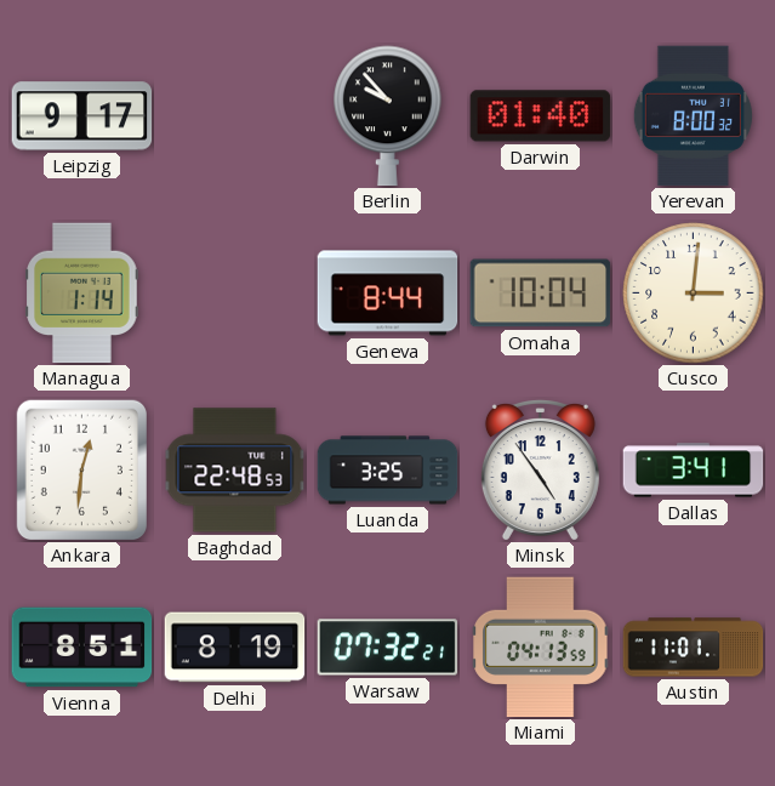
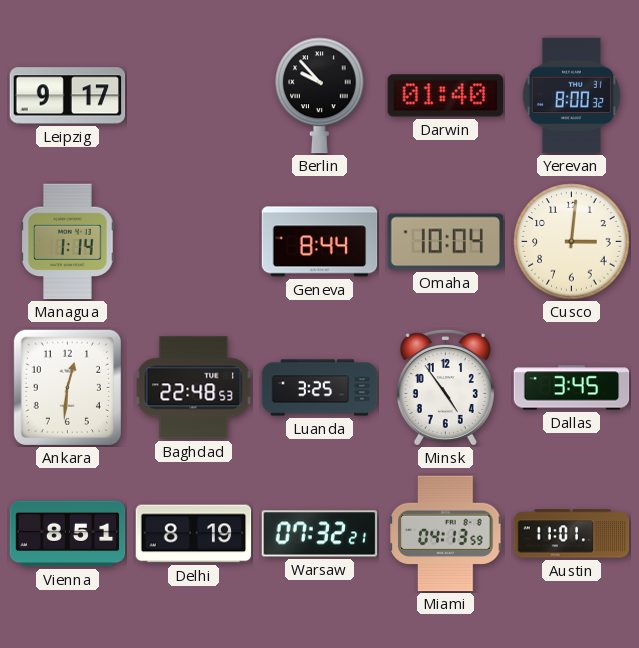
Dallas: 3:41 -> 3:45 (572, 388)
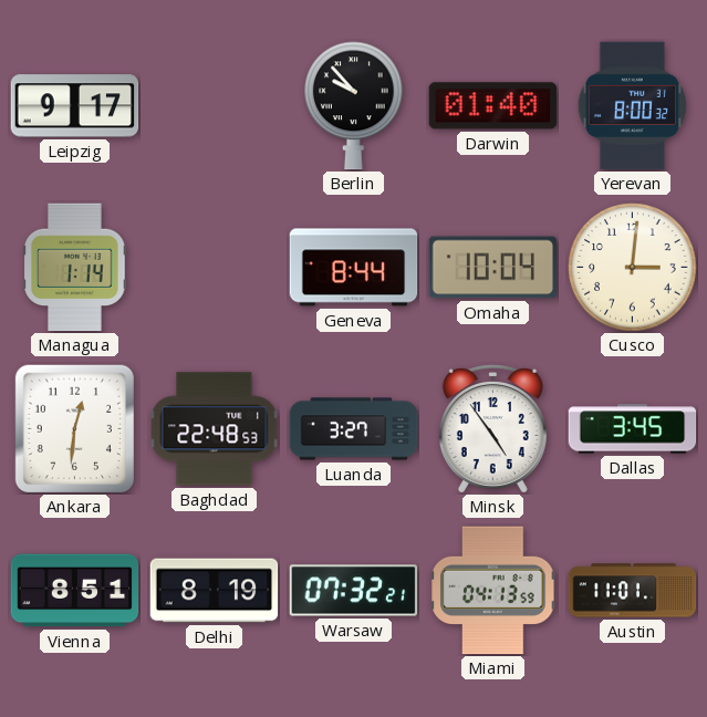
Luanda: 3:25 -> 3:27 (354, 429)
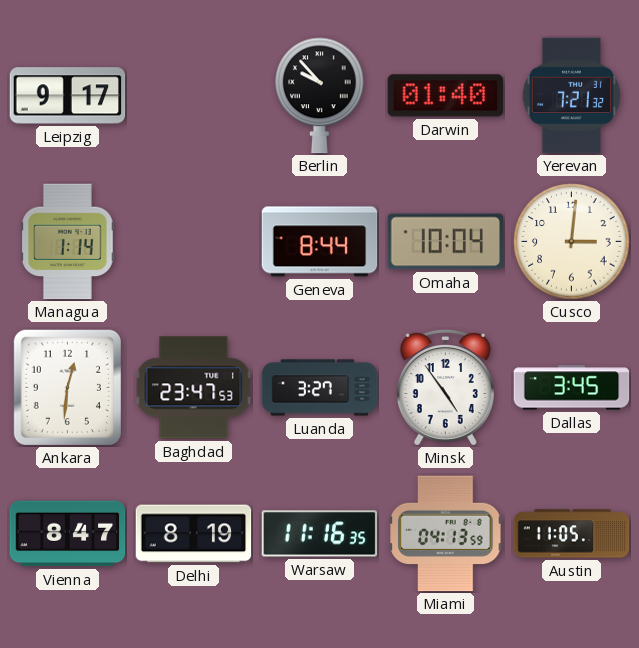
Yerevan: 8:00 -> 7:21 (571, 96)
Baghdad: 22:48 -> 23:47 (194, 388)
Vienna: 8:51 -> 8:47 (68, 534)
Warsaw: 07:32 -> 11:16 (320, 534)
Austin: 11:01 -> 11:05 (572, 534)
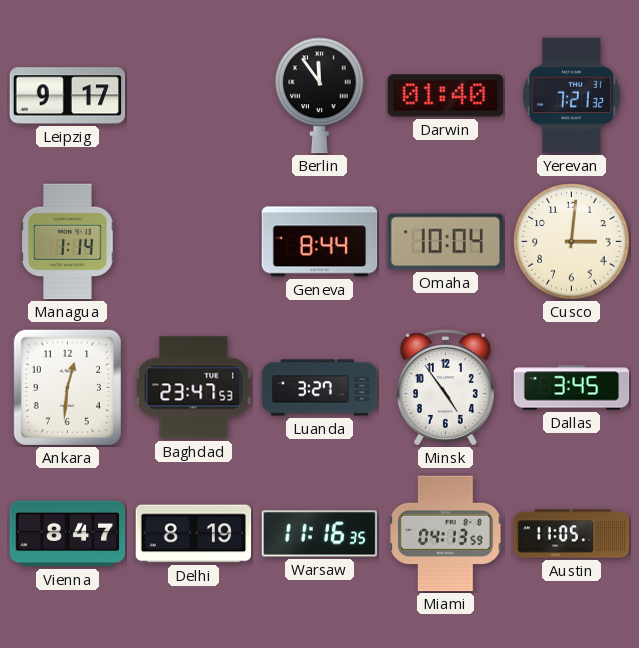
Berlin: 9:53 -> 11:54 (320, 96)
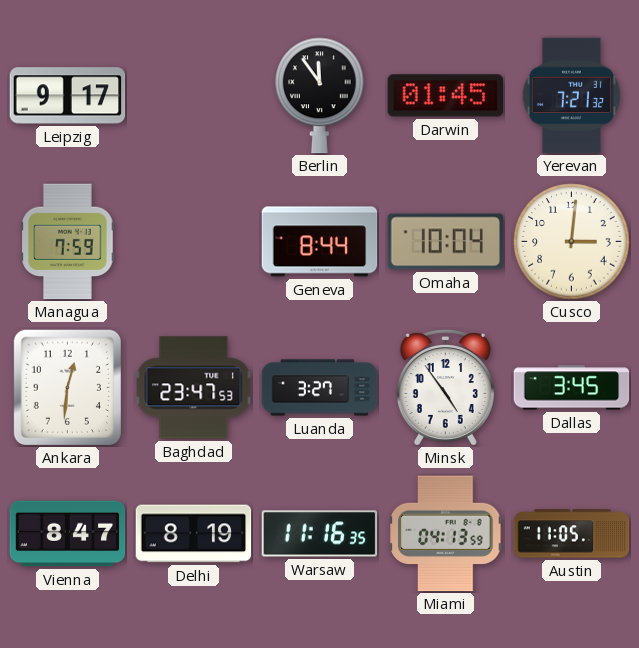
Darwin: 01:40 -> 01:45 (446, 96)
Managua: 1:14 -> 7:59 (68, 242)
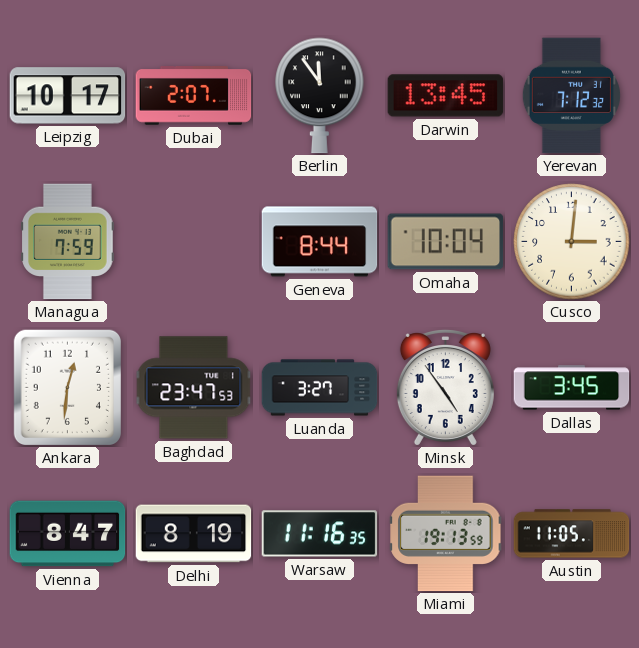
Leipzig: 9:17 -> 10:17 (68, 96)
Dubai: none -> 2:07 (194, 96)
Darwin: 01:45 -> 13:45 (446, 96)
Yerevan: 7:21 -> 7:12 (571, 96)
Miami: 04:13 -> 19:13 (446, 534)
